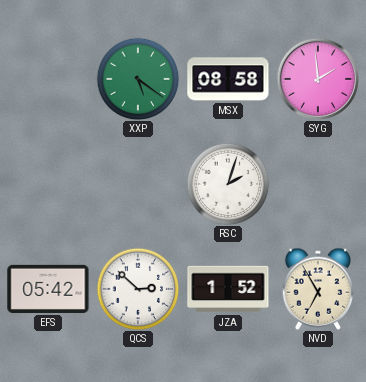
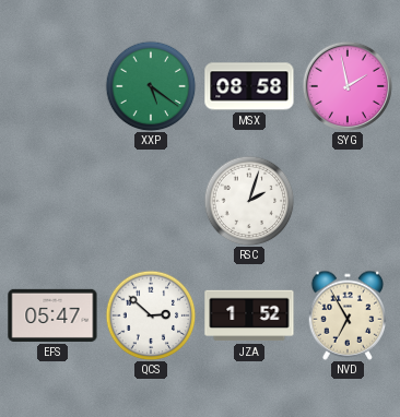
SYG: 1:59 -> 1:58 (348, 86)
EFS: 05:42 -> 05:47 (52, 315)
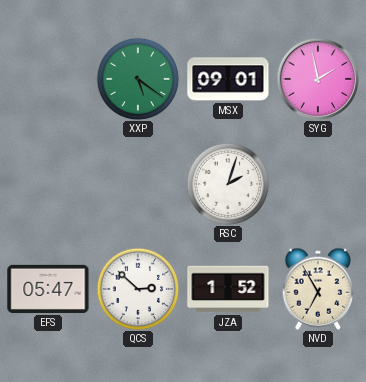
MSX: 08:58 -> 09:01 (228, 79)
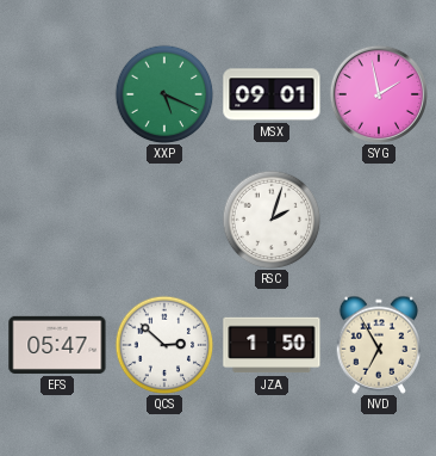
XXP: 5:21 -> 5:19 (164, 94)
JZA: 1:52 -> 1:50 (272, 345)
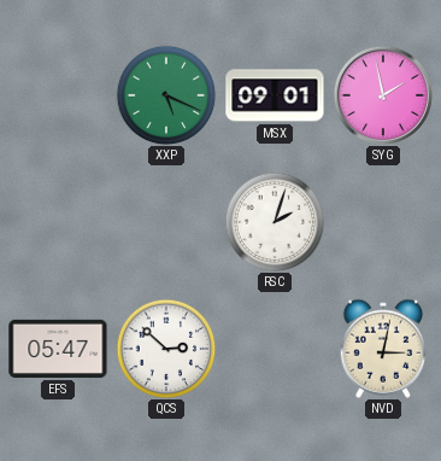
JZA: 1:50 -> none (272, 345)
NVD: 6:55 -> 3:02 (383, 349)
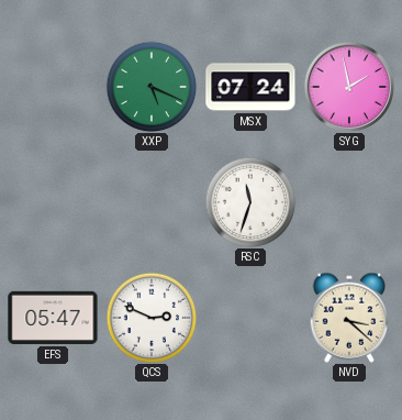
MSX: 09:01 -> 07:24 (250, 87)
RSC: 2:03 -> 11:33 (250, 202)
QCS: 2:52 -> 2:49 (152, 318)
NVD: 3:02 -> 3:22 (349, 318)
